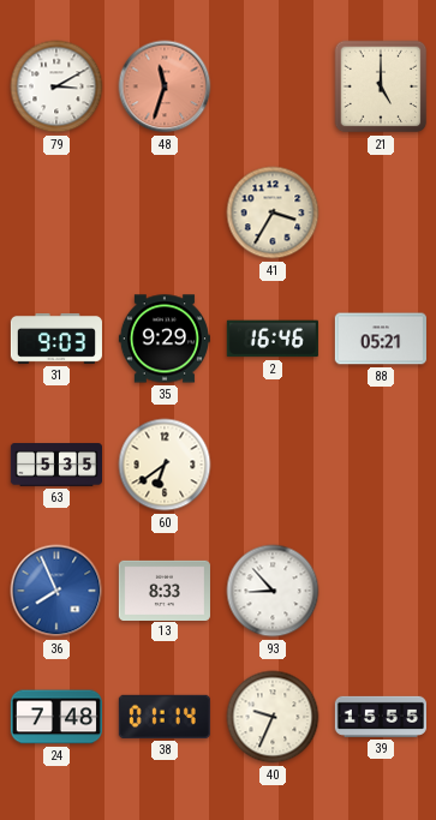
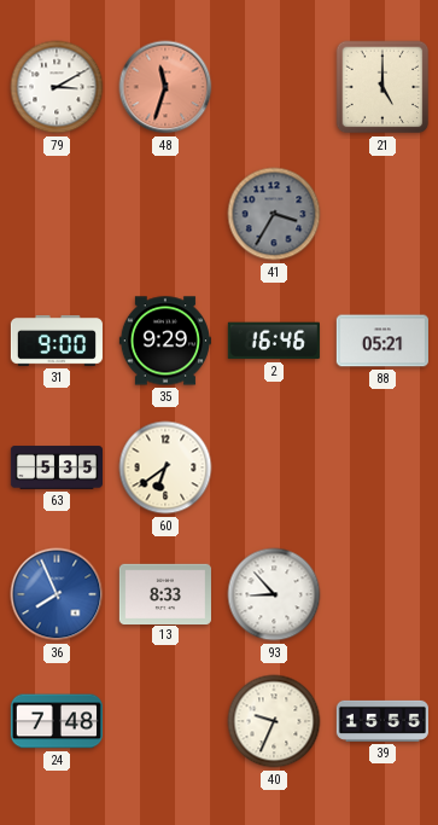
41 dial: cream -> grey (274, 214)
31: 9:03 -> 9:00 (57, 341)
38: 01:14 -> none (165, 717)
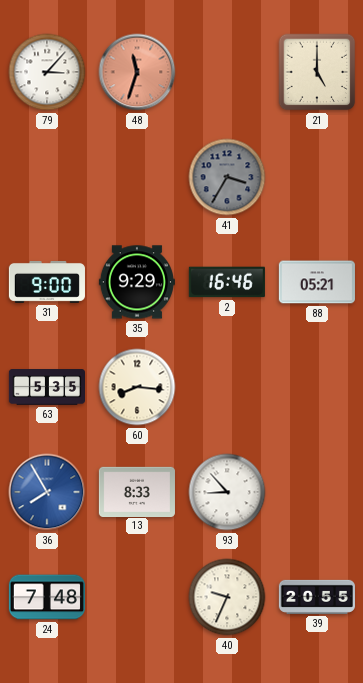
79: 3:10 -> 3:07 (47, 72)
60: 6:39 -> 8:16 (137, 387)
36: 7:56 -> 7:55 (47, 492)
39: 15:55 -> 20:55 (317, 597)
